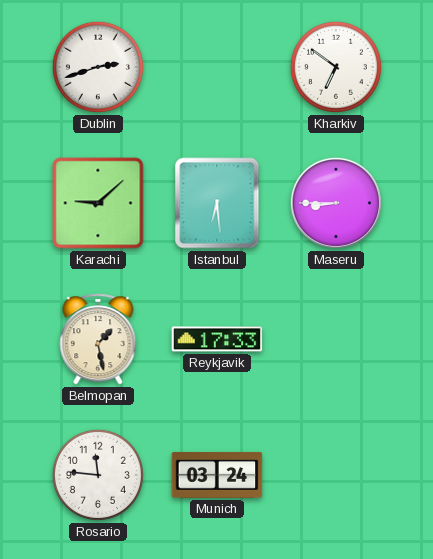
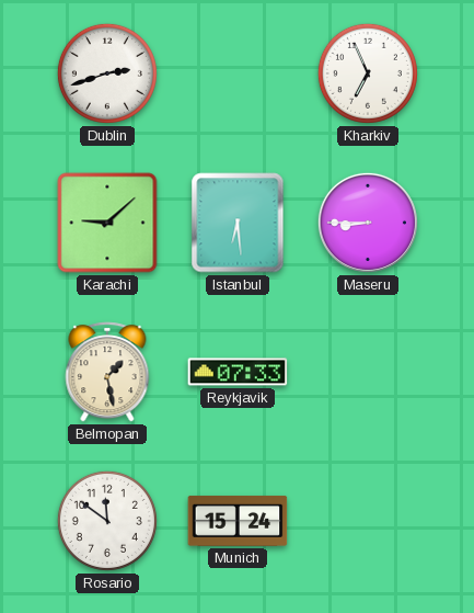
Kharkiv: 6:51 -> 6:56 (368, 73)
Reykjavik: 17:33 -> 07:33 (238, 372)
Rosario: 11:46 -> 11:51 (107, 521)
Munich: 03:24 -> 15:24 (238, 521)
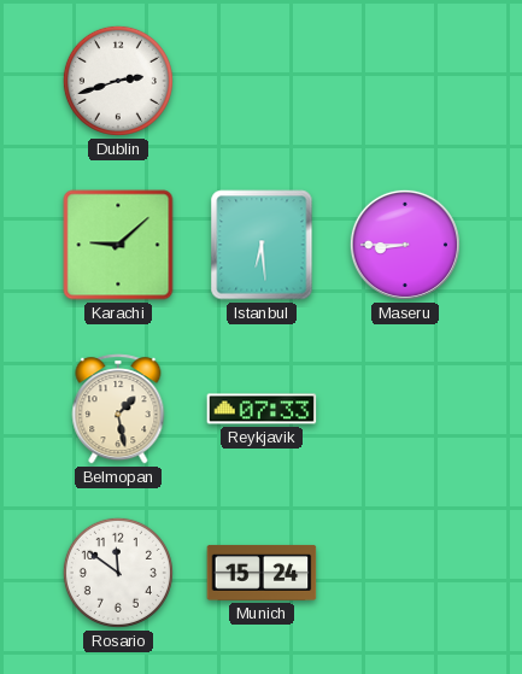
Kharkiv: 6:56 -> none (368, 73)
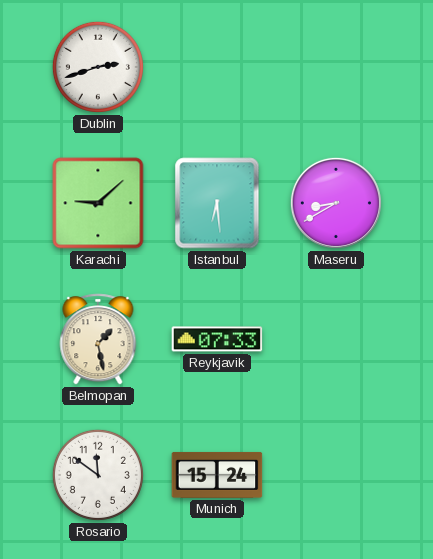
Maseru: 8:45 -> 8:40 (336, 203)
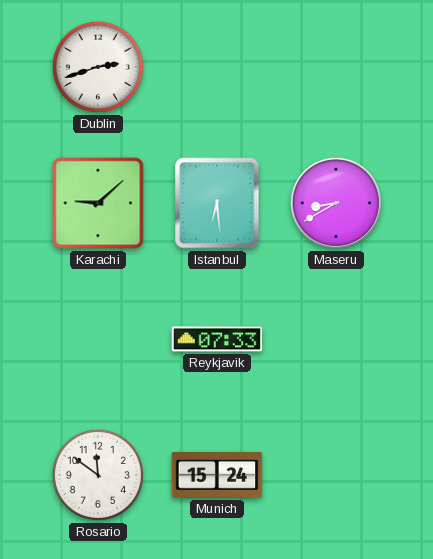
Belmopan: 1:28 -> none (98, 339)
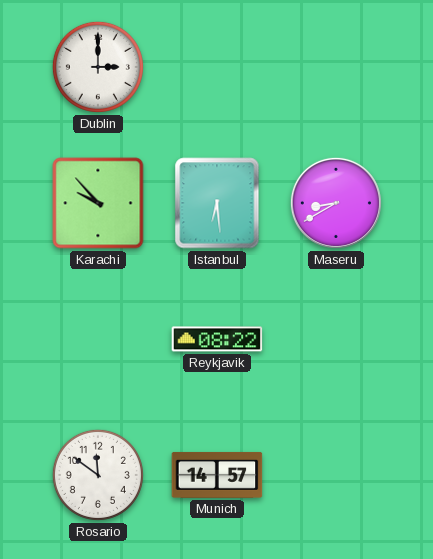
Dublin: 2:42 -> 3:00 (98, 67)
Karachi: 9:08 -> 9:53 (98, 203)
Reykjavik: 07:33 -> 08:22 (217, 339)
Munich: 15:24 -> 14:57 (217, 475)
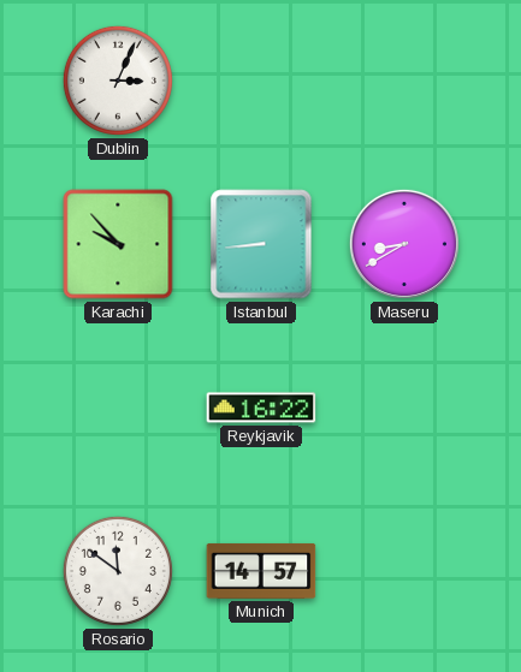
Dublin: 3:00 -> 3:04 (118, 81)
Istanbul: 6:29 -> 8:44 (261, 244)
Reykjavik: 08:22 -> 16:22 (261, 408)
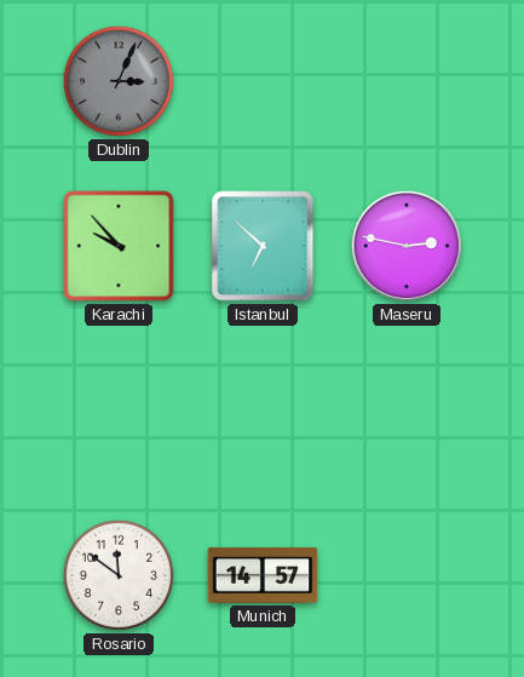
Dublin dial: white -> grey (119, 81)
Istanbul: 8:44 -> 6:52 (263, 246)
Maseru: 8:40 -> 2:47 (407, 246)
Reykjavik: 16:22 -> none (261, 408)
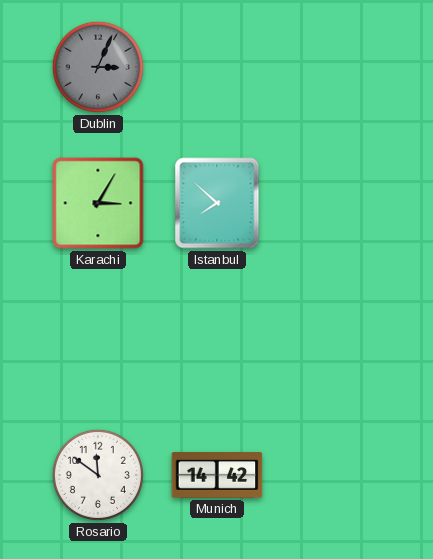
Karachi: 9:53 -> 3:05 (98, 203)
Istanbul: 6:52 -> 7:52 (217, 203)
Maseru: 2:47 -> none (407, 246)
Munich: 14:57 -> 14:42 (217, 475)
